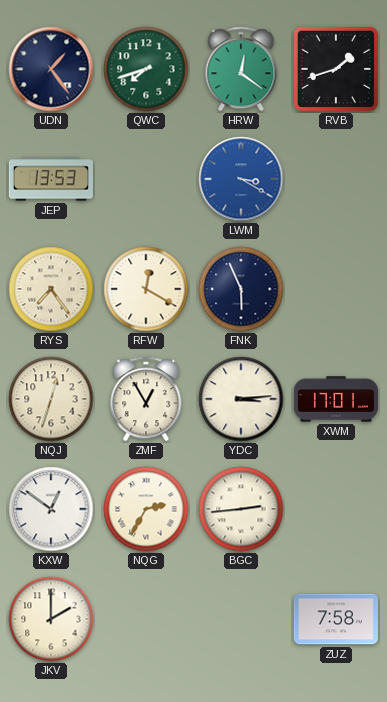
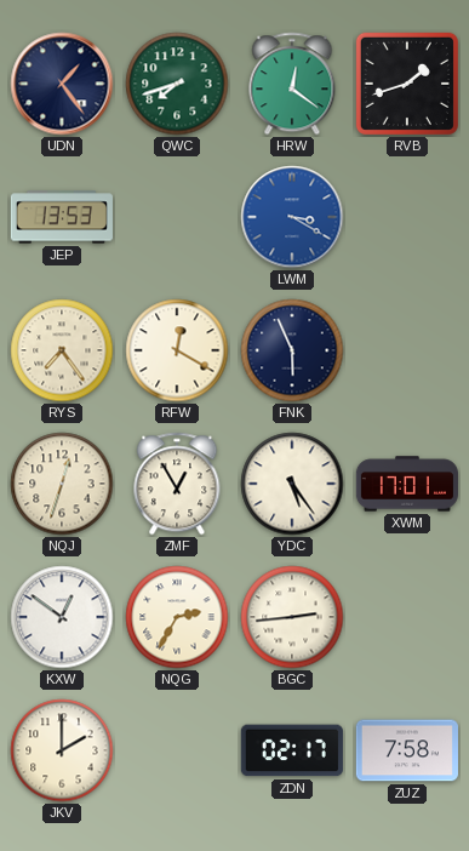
YDC: 3:14 -> 5:24 (292, 484)
ZDN: none -> 02:17 (292, 750)
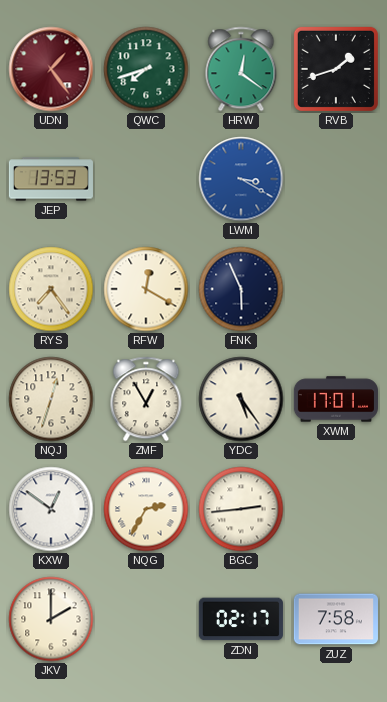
UDN dial: navy -> burgundy (51, 69)
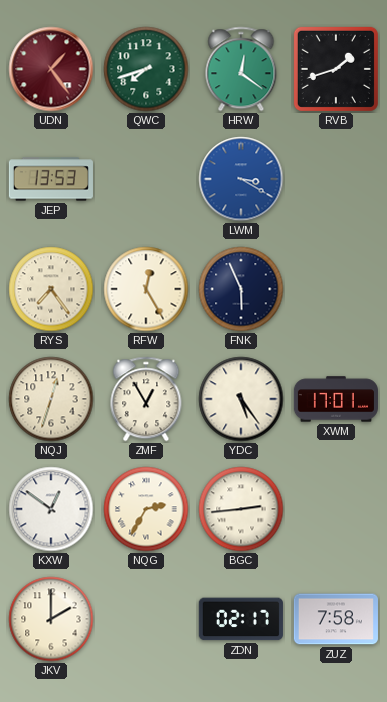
RFW: 12:20 -> 12:25 (146, 289)
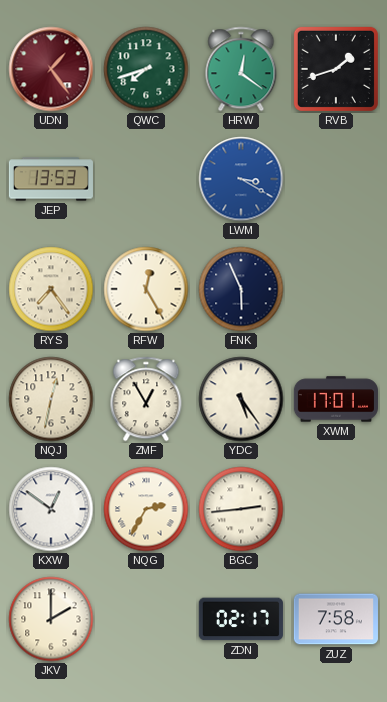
NQJ: 12:33 -> 12:32 (51, 399)
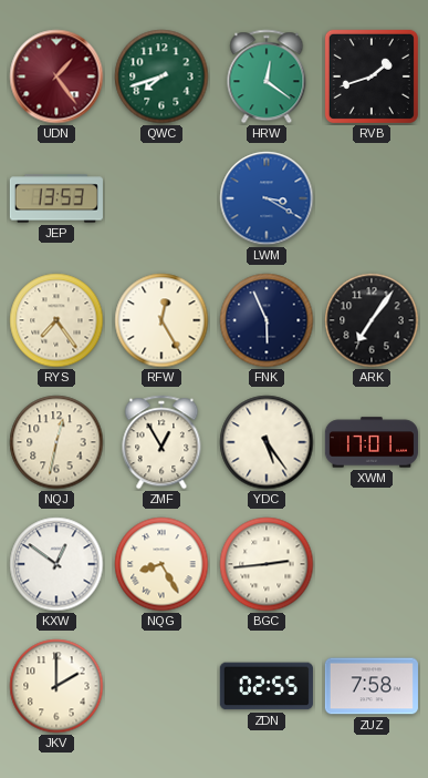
ARK: none -> 7:06 (372, 320)
NQG: 2:35 -> 8:25 (161, 564)
ZDN: 02:17 -> 02:55 (267, 686)
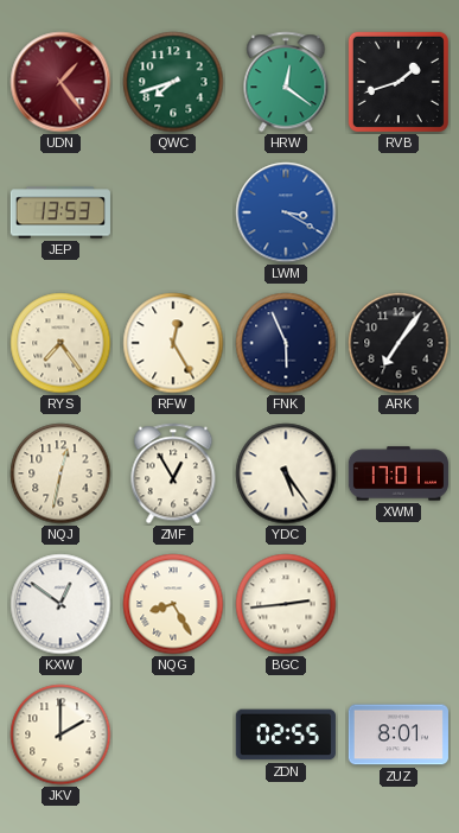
ZUZ: 7:58 -> 8:01 (399, 735)
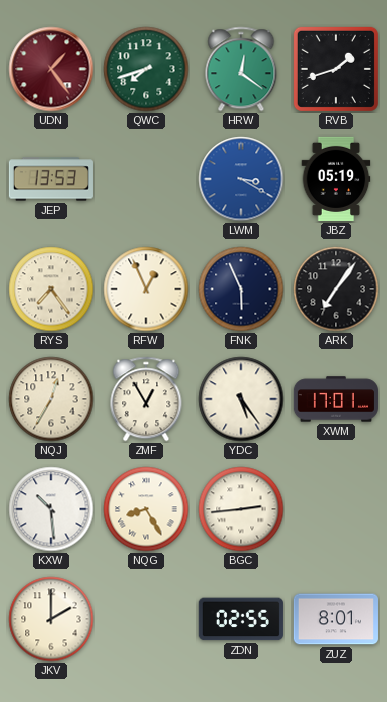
JBZ: none -> 05:19 (336, 179)
RFW: 12:25 -> 12:56 (146, 289)
NQJ: 12:32 -> 12:35 (51, 399)
KXW: 12:51 -> 10:29 (51, 509)
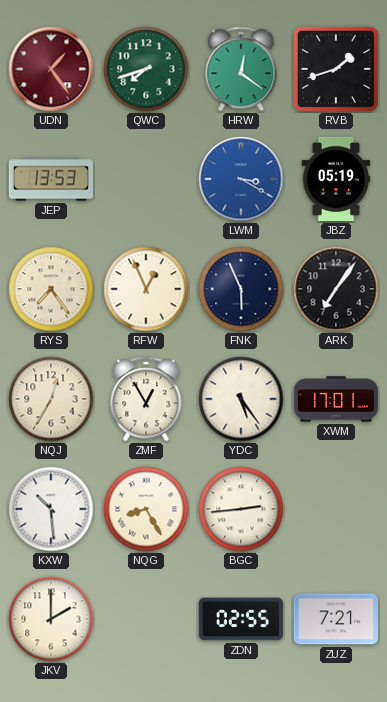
ZUZ: 8:01 -> 7:21 (336, 619)
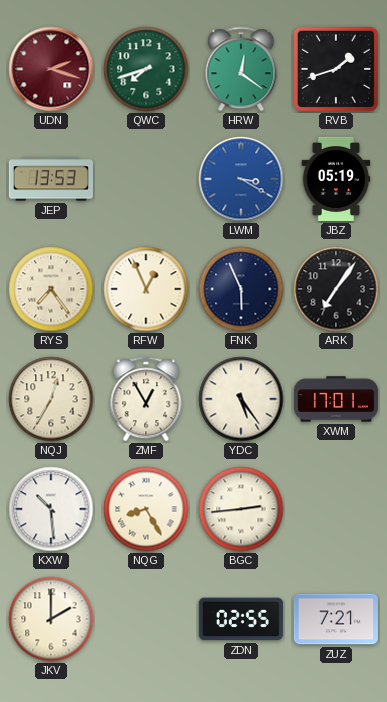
UDN: 1:24 -> 2:18 (51, 69)
